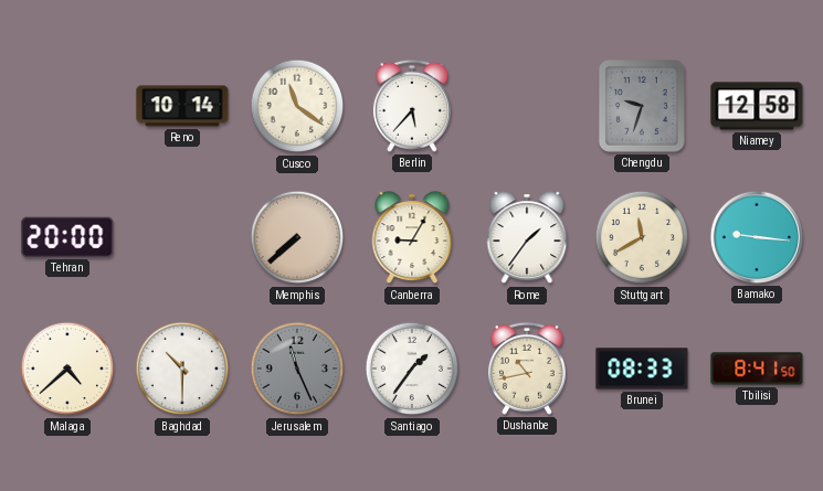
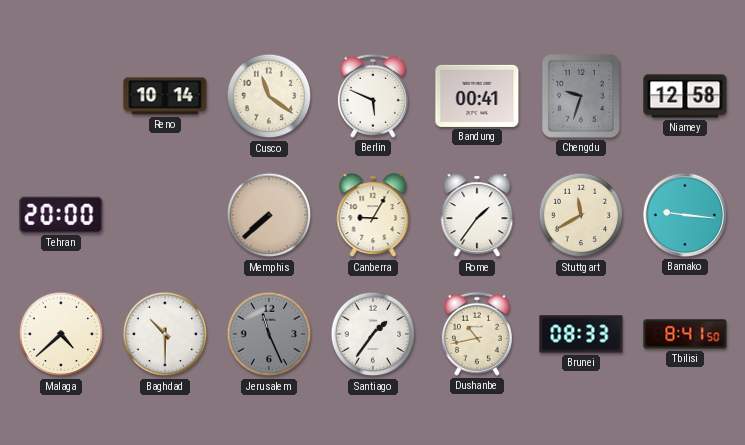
Berlin: 5:37 -> 5:49 (373, 96)
Bandung: none -> 00:41 (477, 96)
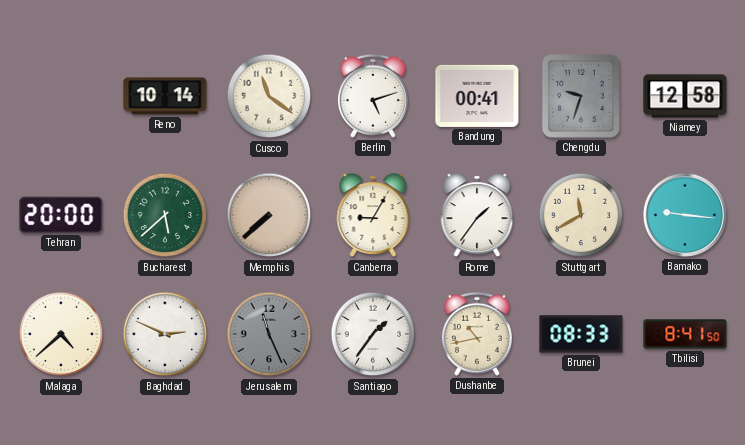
Berlin: 5:49 -> 5:12 (373, 96)
Bucharest: none -> 5:38 (165, 215)
Baghdad: 10:30 -> 2:49 (165, 334)
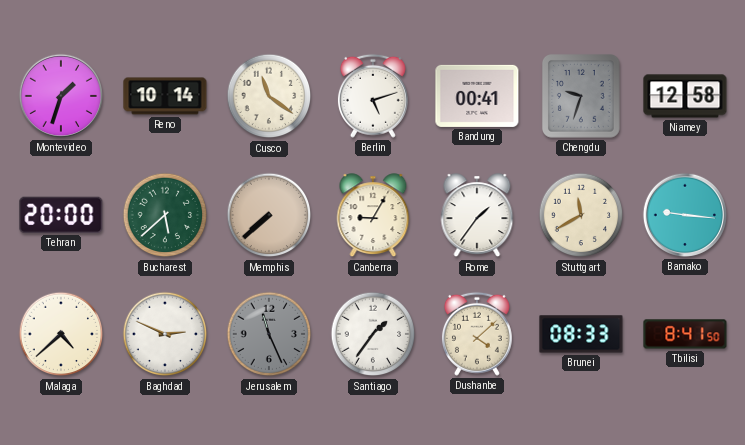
Montevideo: none -> 1:33 (61, 96)
Dushanbe: 10:43 -> 4:08 (477, 334)
